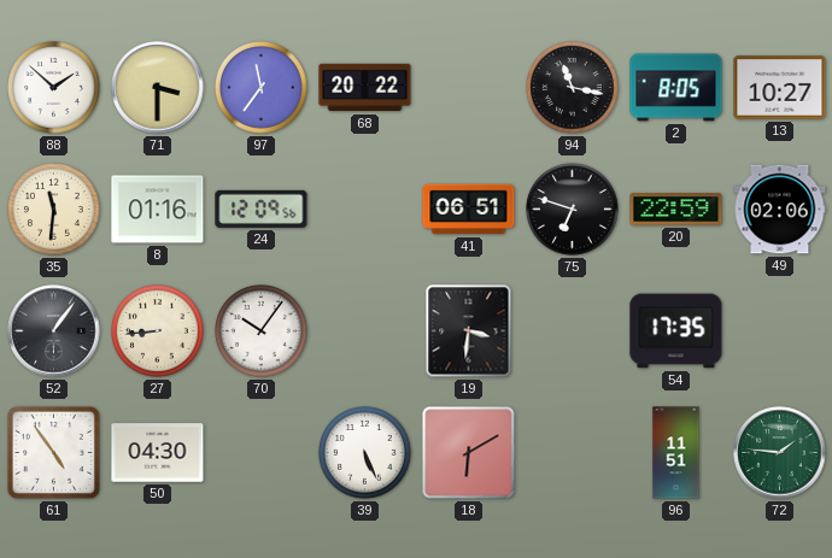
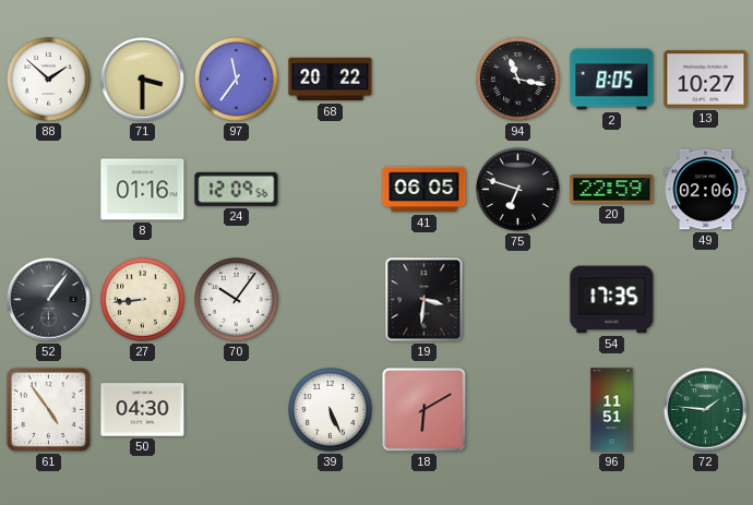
35: 11:31 -> none (54, 210)
41: 06:51 -> 06:05 (425, 190)
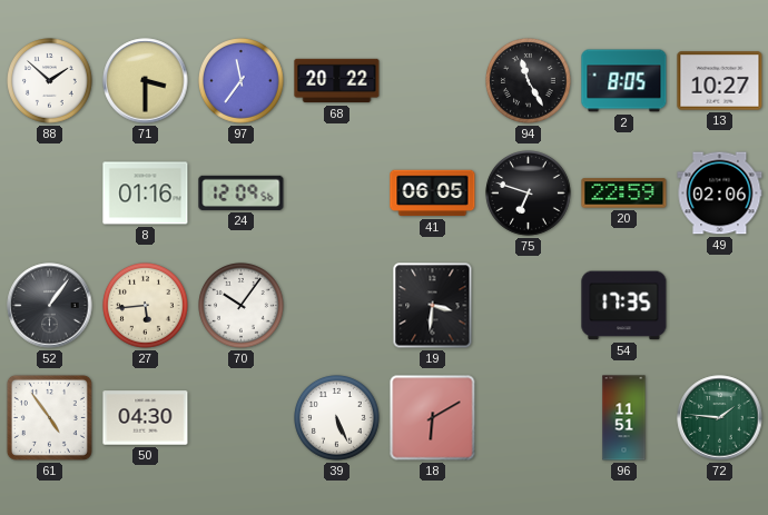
94: 11:17 -> 11:25 (529, 81)
27: 8:44 -> 5:44 (146, 306)
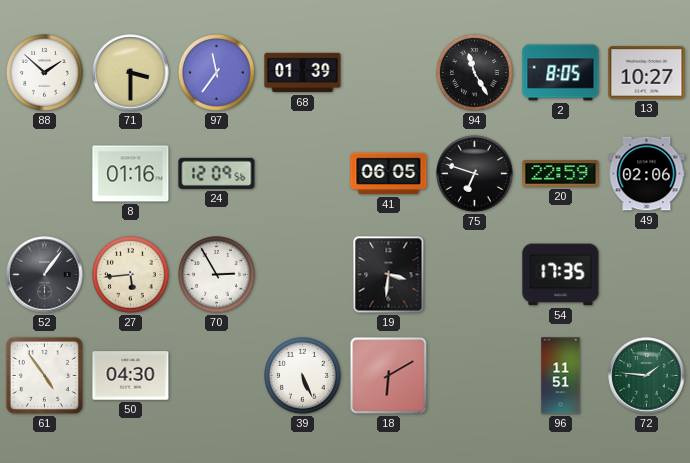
68: 20:22 -> 01:39 (303, 73)
70: 10:06 -> 2:55 (217, 275)
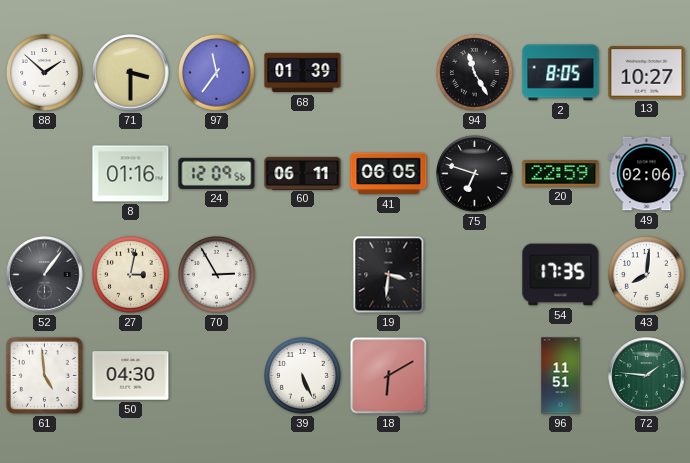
60: none -> 06:11 (303, 173)
27: 5:44 -> 3:02 (131, 275)
43: none -> 8:01 (647, 275)
61: 4:54 -> 4:59 (44, 375)
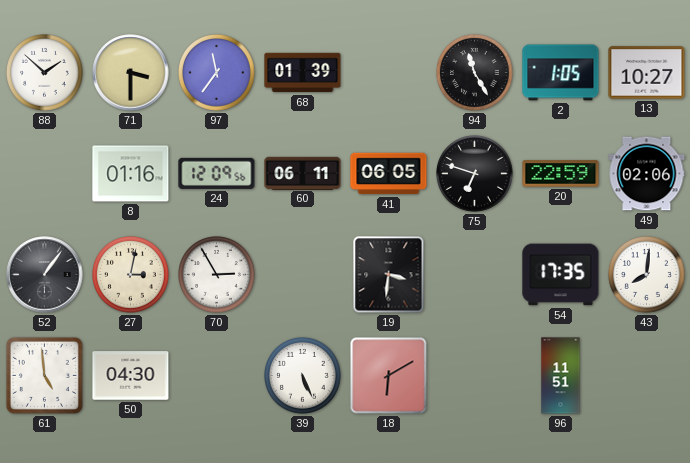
2: 8:05 -> 1:05 (561, 73)
72: 1:46 -> none (647, 376)
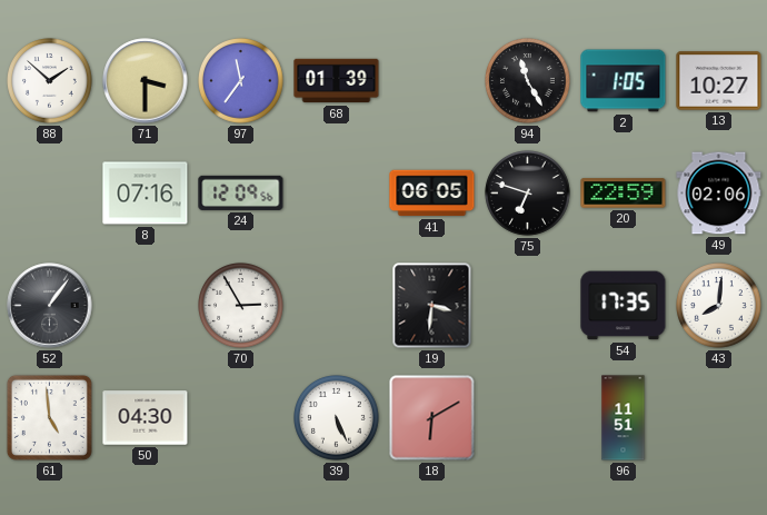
8: 01:16 -> 07:16 (146, 194)
60: 06:11 -> none (303, 173)
27: 3:02 -> none (131, 275)
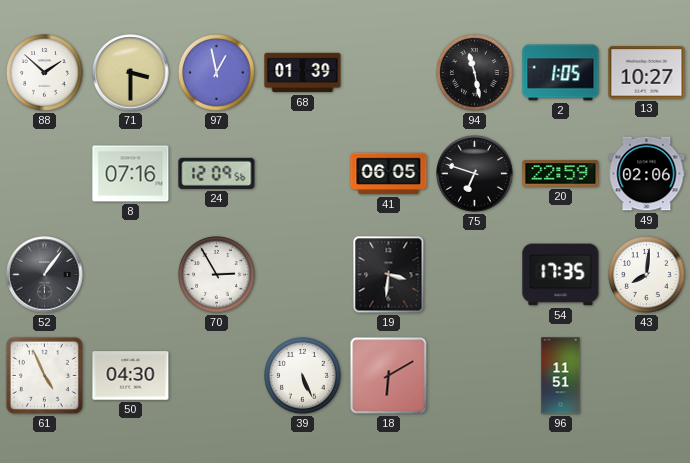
97: 11:36 -> 12:58 (217, 73)
94: 11:25 -> 11:28 (475, 73)
61: 4:59 -> 4:56 (44, 375)
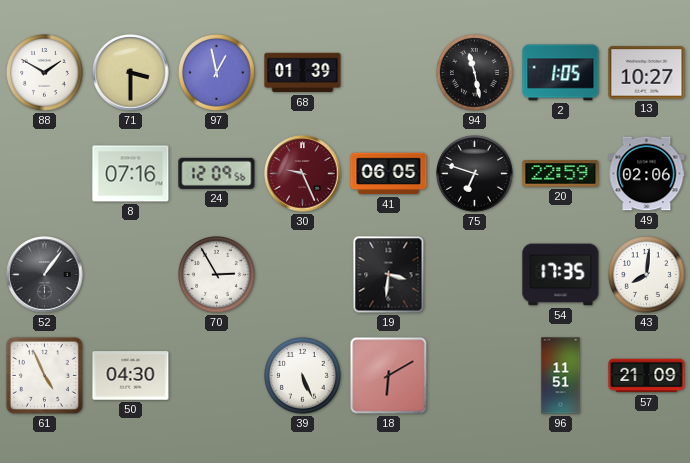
88: 1:52 -> 1:50 (45, 73)
30: none -> 9:26 (303, 174)
57: none -> 21:09 (647, 376)
